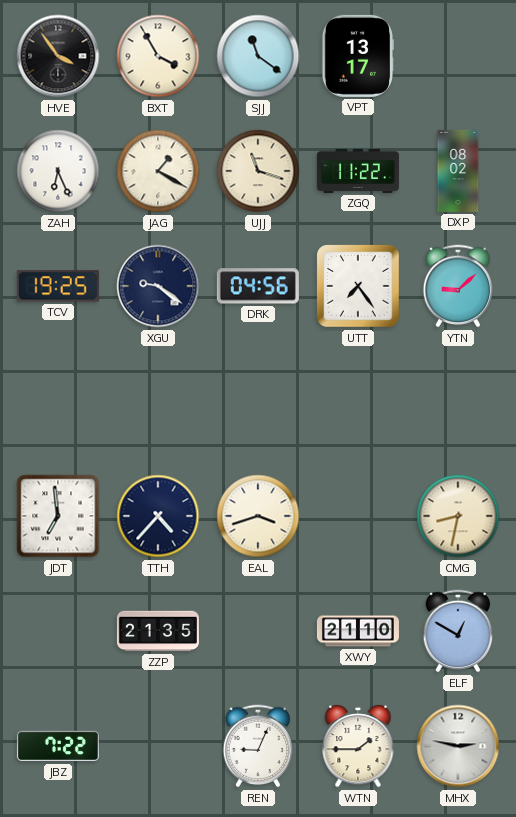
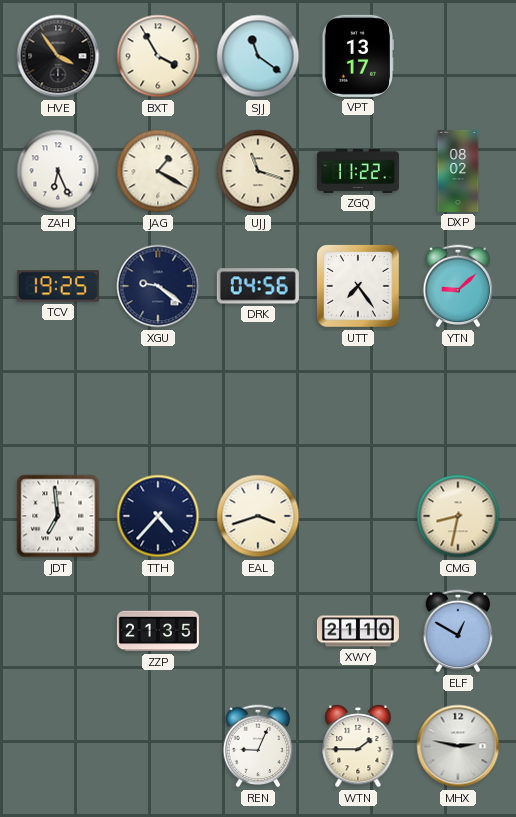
JBZ: 7:22 -> none (58, 746)
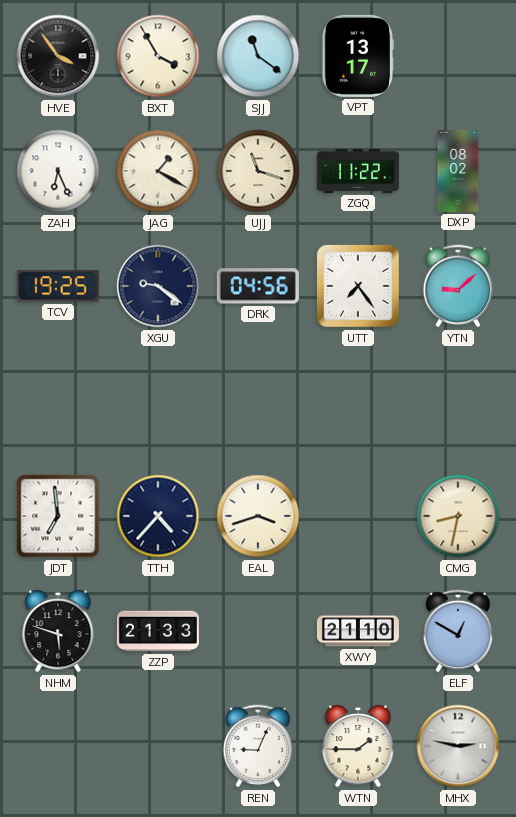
NHM: none -> 5:48 (58, 632)
ZZP: 21:35 -> 21:33 (158, 631)
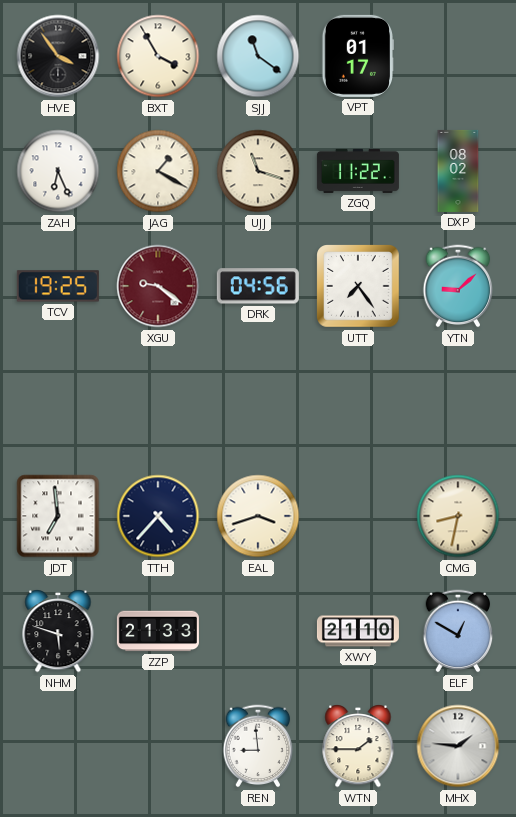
VPT: 13:17 -> 01:17 (357, 56)
XGU dial: navy -> burgundy (158, 286)
REN: 9:04 -> 8:59 (258, 746)
MHX: 2:47 -> 1:46 (458, 746)
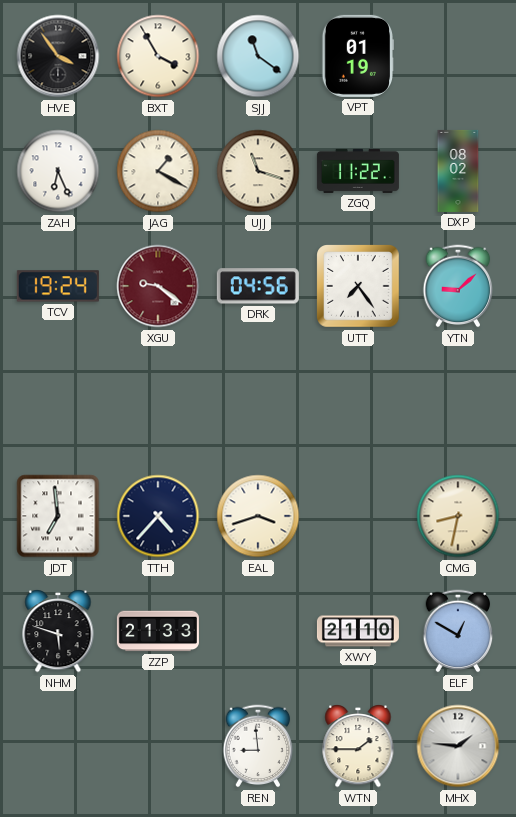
VPT: 01:17 -> 01:19 (357, 56)
TCV: 19:25 -> 19:24 (58, 286)
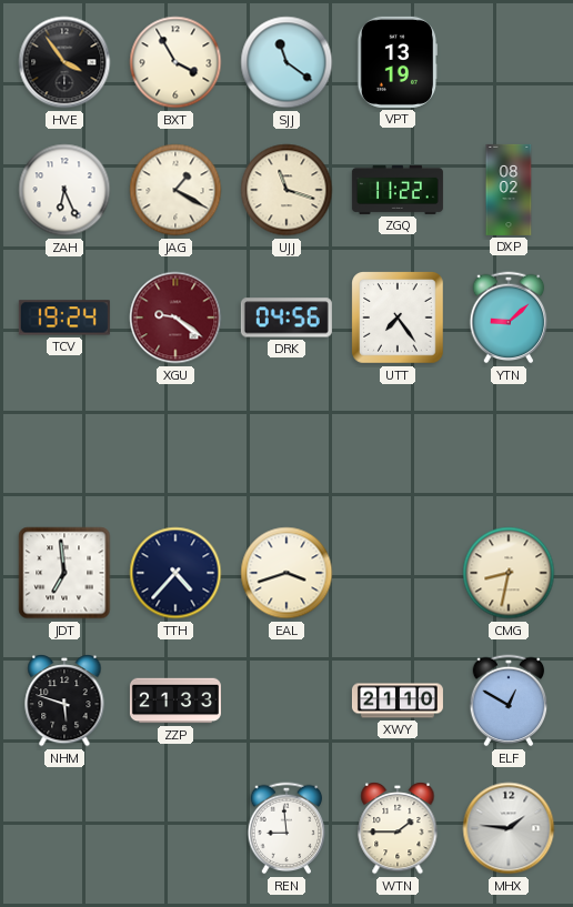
VPT: 01:19 -> 13:19 (396, 62)
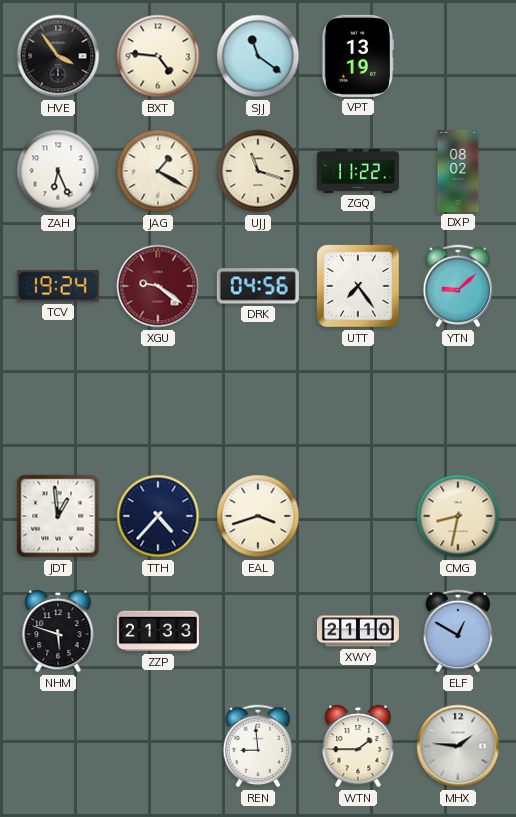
BXT: 3:55 -> 4:46 (158, 56)
JDT: 6:59 -> 12:59 (58, 516)
